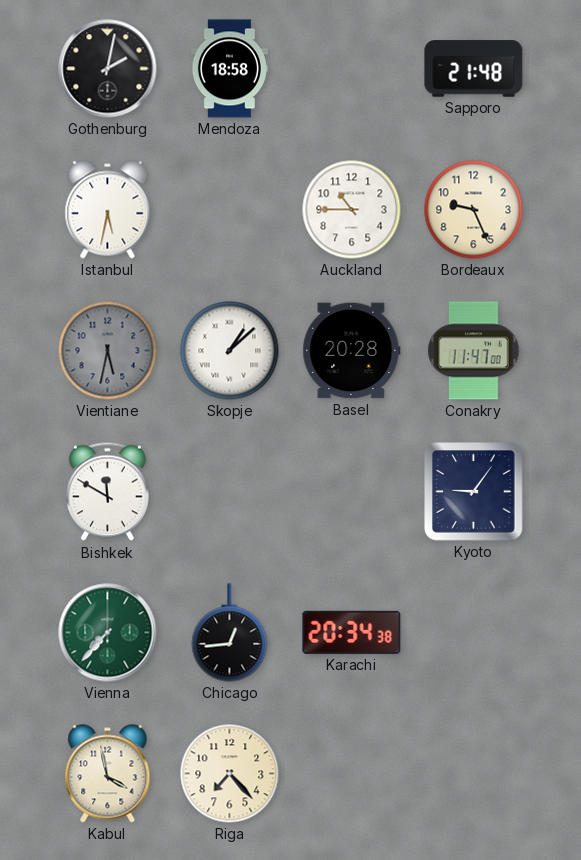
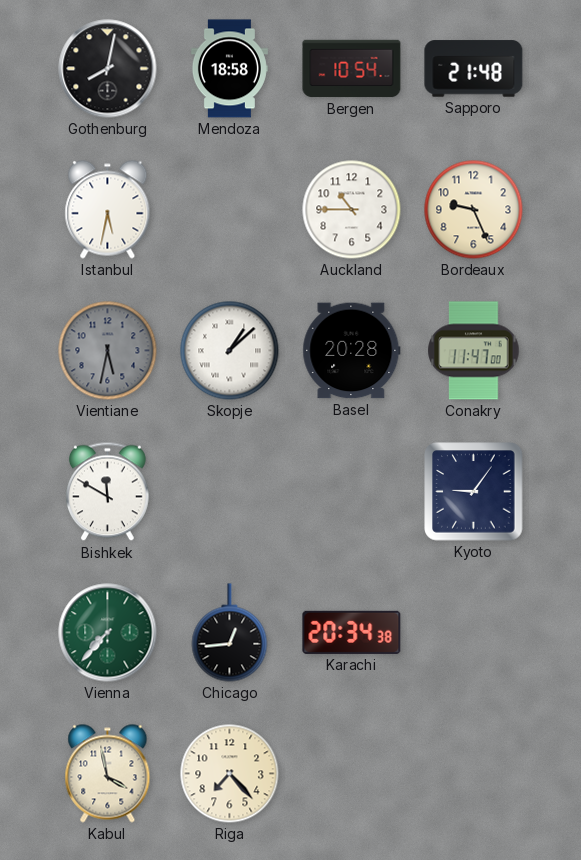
Gothenburg: 2:02 -> 8:02 (108, 69)
Bergen: none -> 10:54 (352, 69)
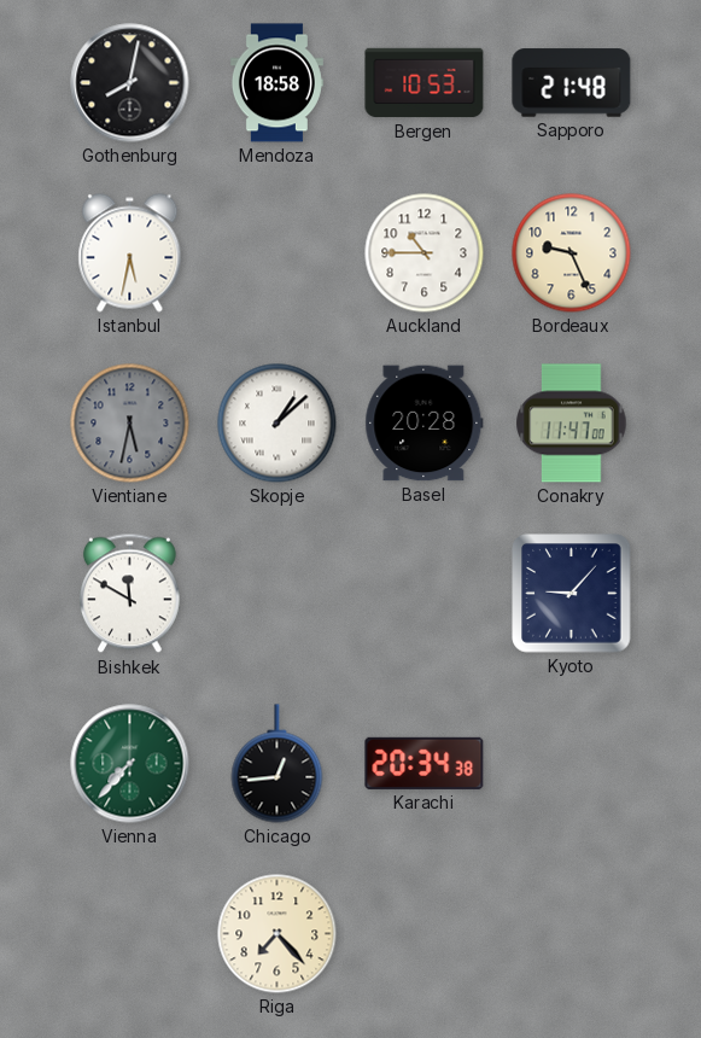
Bergen: 10:54 -> 10:53 (425, 83)
Kyoto: 9:06 -> 9:07 (572, 594)
Kabul: 3:58 -> none (108, 774)
